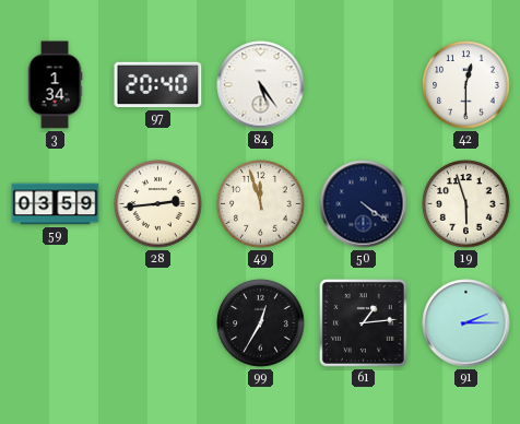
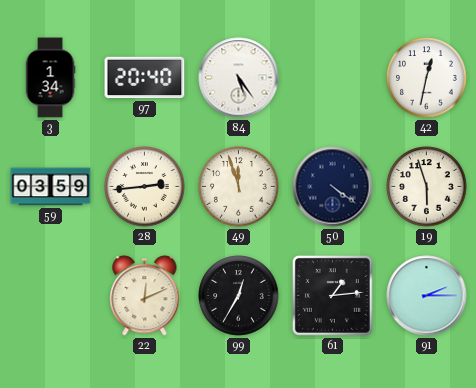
42: 12:30 -> 12:32 (427, 78)
22: none -> 12:11 (145, 296)
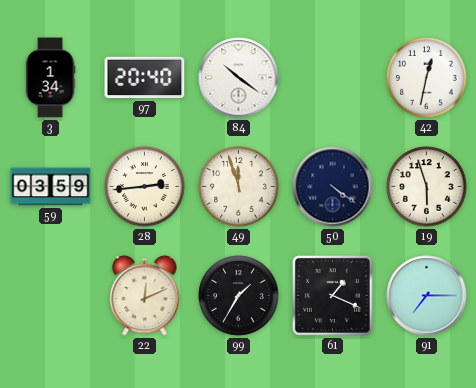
84: 5:24 -> 10:21 (239, 78)
99: 12:35 -> 1:35 (239, 296)
61: 1:14 -> 1:19 (332, 295)
91: 2:15 -> 7:15 (427, 296)
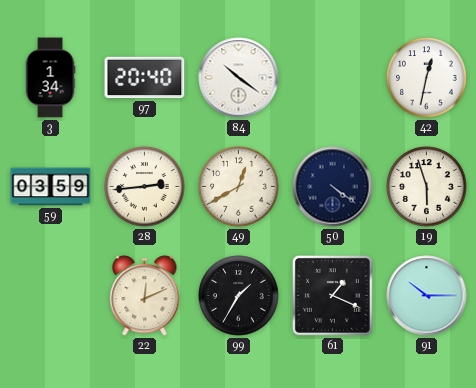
49: 11:57 -> 12:40 (239, 187)
91: 7:15 -> 10:15 (427, 296)
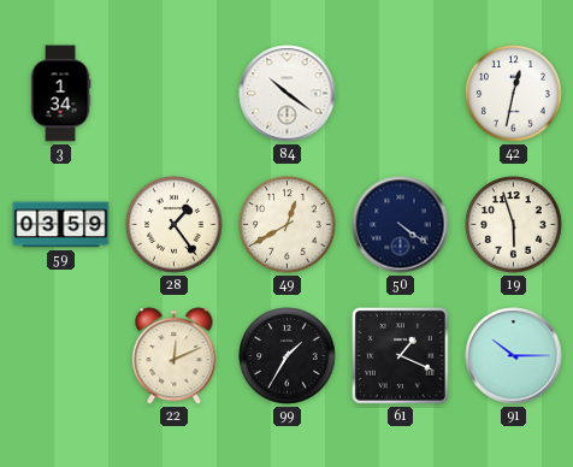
97: 20:40 -> none (145, 78)
28: 2:44 -> 1:24 (175, 225)
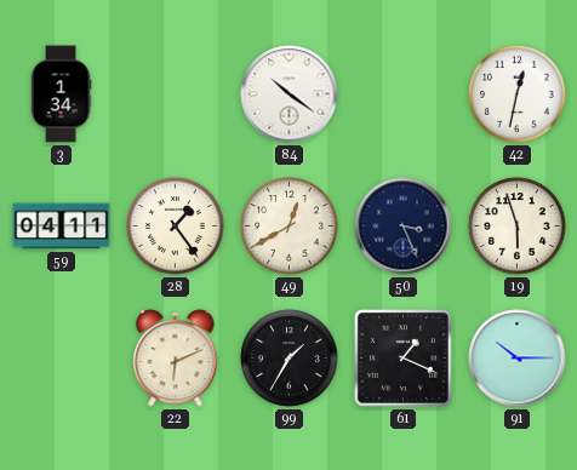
59: 03:59 -> 04:11 (62, 227)
50: 4:21 -> 3:26 (404, 227)
22: 12:11 -> 6:11 (176, 359)
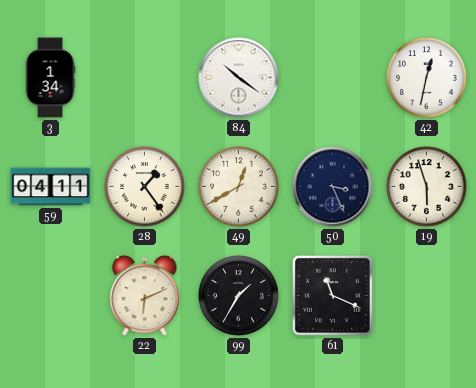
61: 1:19 -> 11:19 (332, 295)
91: 10:15 -> none (518, 359)
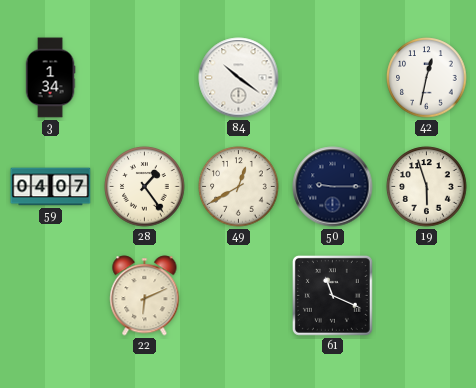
59: 04:11 -> 04:07 (51, 187)
50: 3:26 -> 9:15 (333, 187)
99: 1:35 -> none (239, 296)
